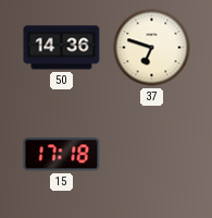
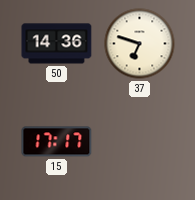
15: 17:18 -> 17:17 (57, 142)
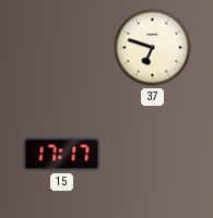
50: 14:36 -> none (57, 44)
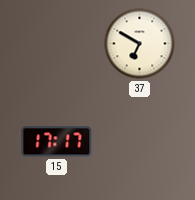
37: 6:48 -> 6:50 (140, 44)
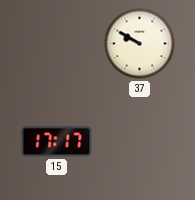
37: 6:50 -> 9:50 (140, 44)
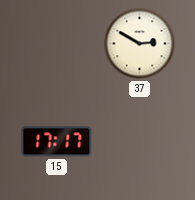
37: 9:50 -> 2:50 (140, 44)
